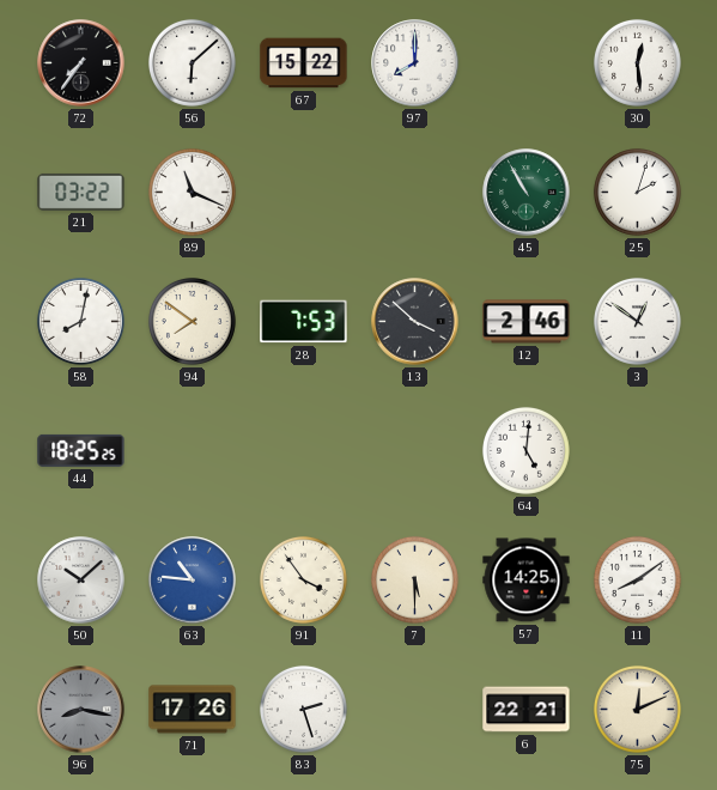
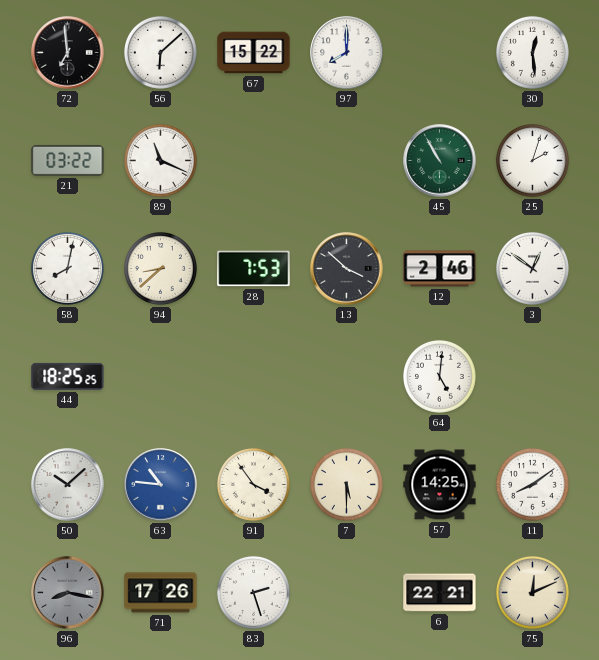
72: 7:36 -> 6:59 (68, 53)
94: 7:51 -> 8:38 (160, 268)
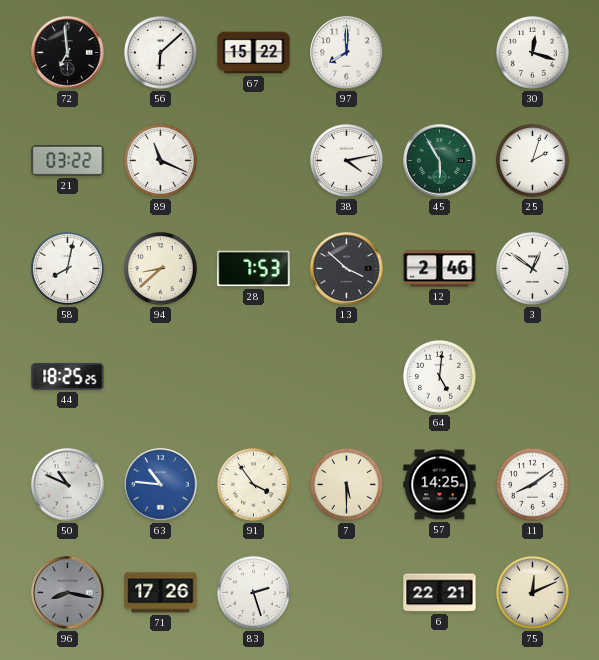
30: 12:29 -> 12:18 (532, 52)
38: none -> 4:13 (346, 160)
45: 10:55 -> 5:55 (440, 161)
50: 10:08 -> 10:49 (68, 485)
